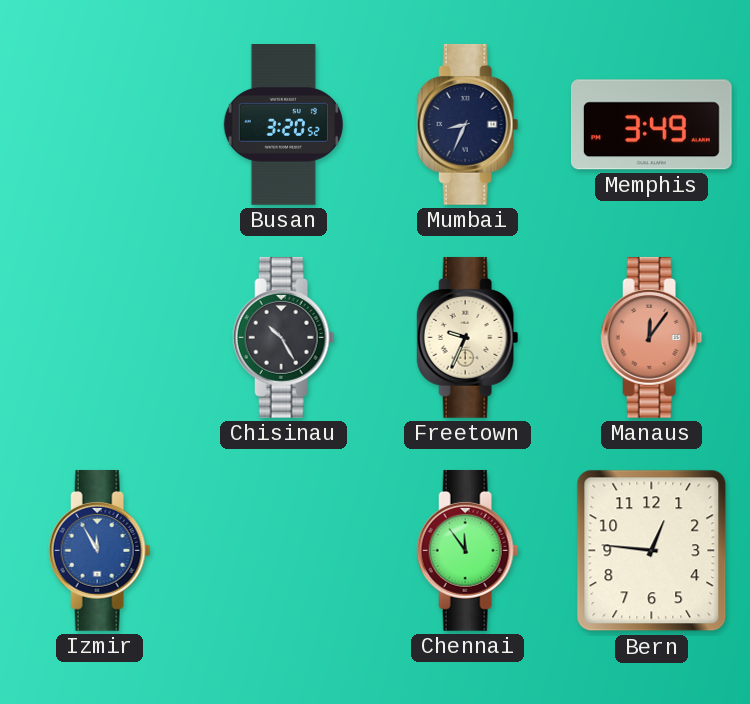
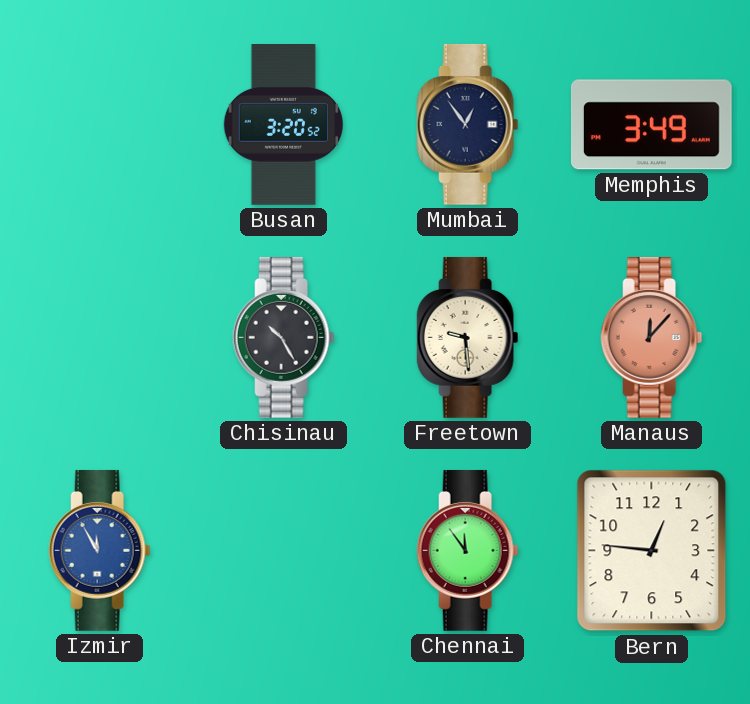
Mumbai: 8:34 -> 12:54 (468, 124)
Freetown: 9:34 -> 9:29 (468, 337)
Manaus: 12:06 -> 12:07 (652, 337)
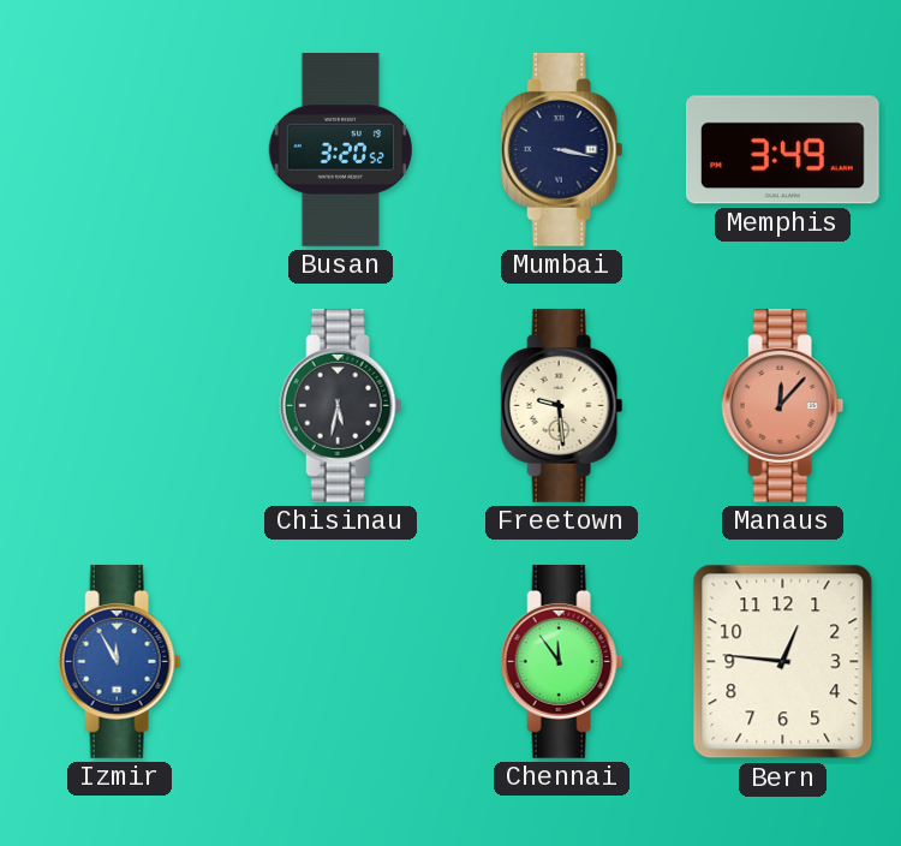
Mumbai: 12:54 -> 3:17 (562, 149)
Chisinau: 10:25 -> 5:32 (341, 405)
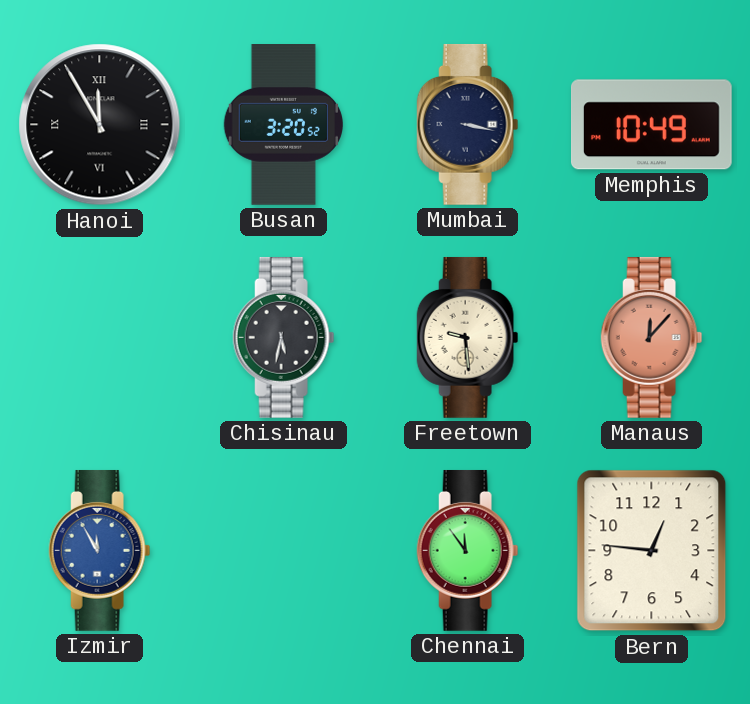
Hanoi: none -> 11:55 (100, 125)
Memphis: 3:49 -> 10:49 (651, 125)
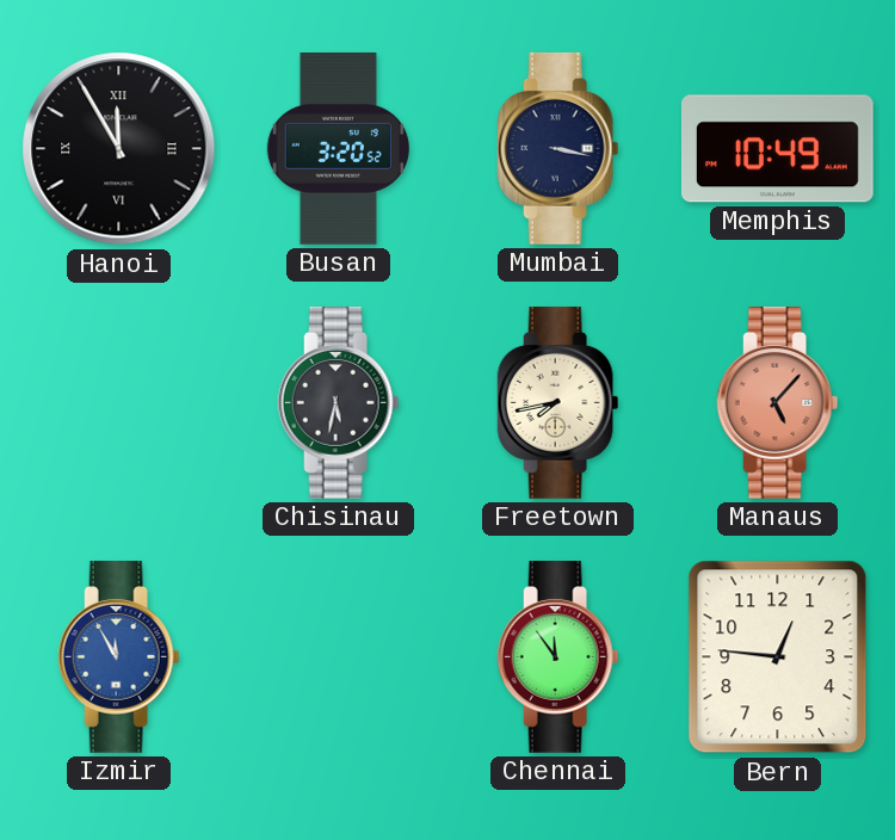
Freetown: 9:29 -> 7:43 (558, 402)
Manaus: 12:07 -> 5:07 (778, 402)
